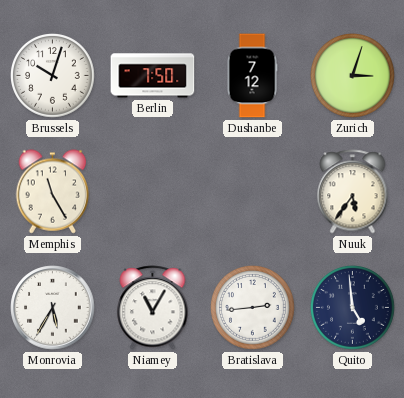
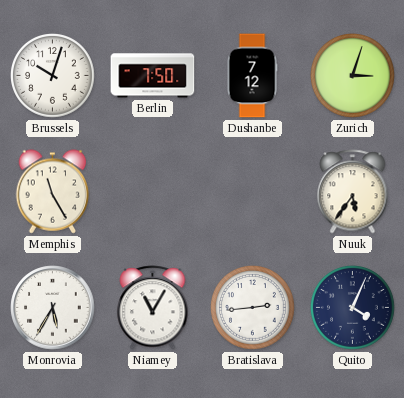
Quito: 4:59 -> 4:04 (353, 308)
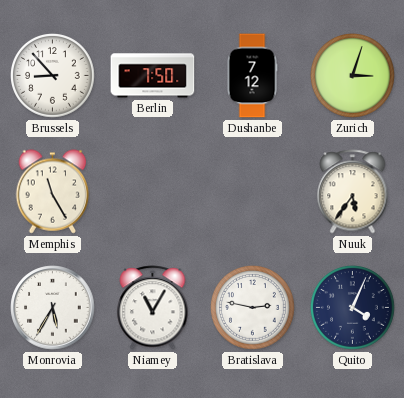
Brussels: 10:03 -> 8:53 (53, 76)
Bratislava: 2:44 -> 2:47 (253, 308)
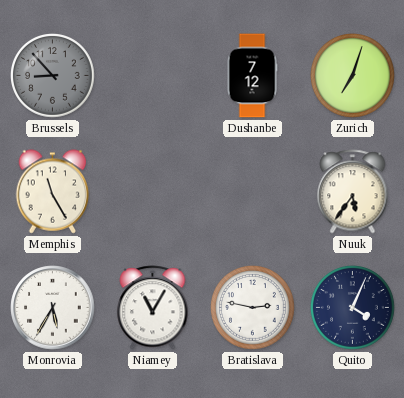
Brussels dial: white -> grey (53, 76)
Berlin: 7:50 -> none (153, 76)
Zurich: 3:03 -> 7:03 (353, 76)
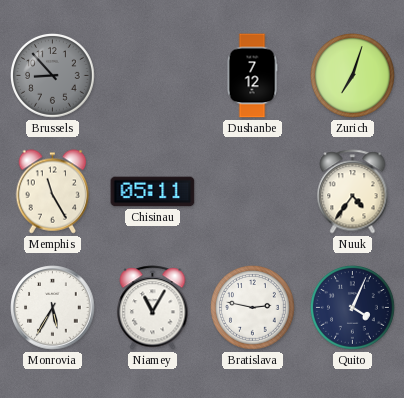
Chisinau: none -> 05:11 (153, 192)
Nuuk: 5:36 -> 4:36 (353, 192)
